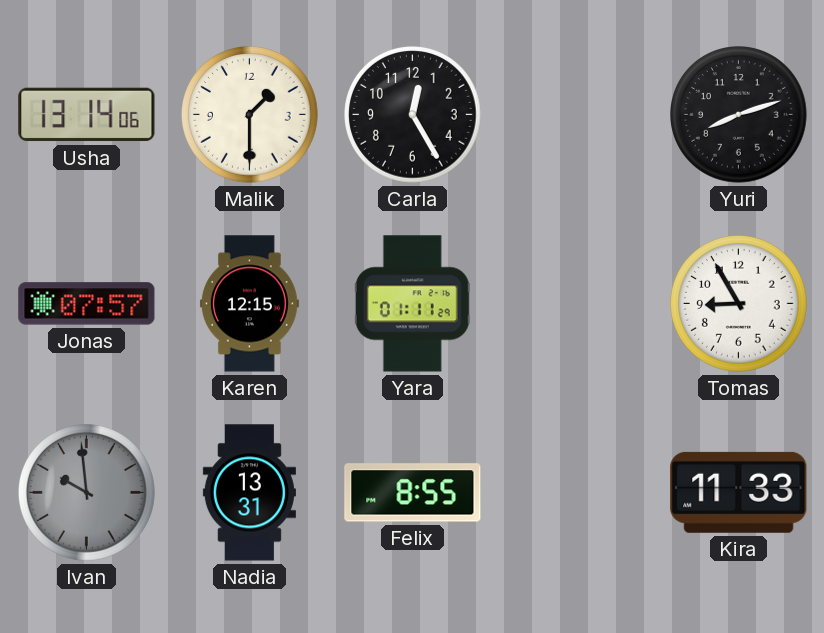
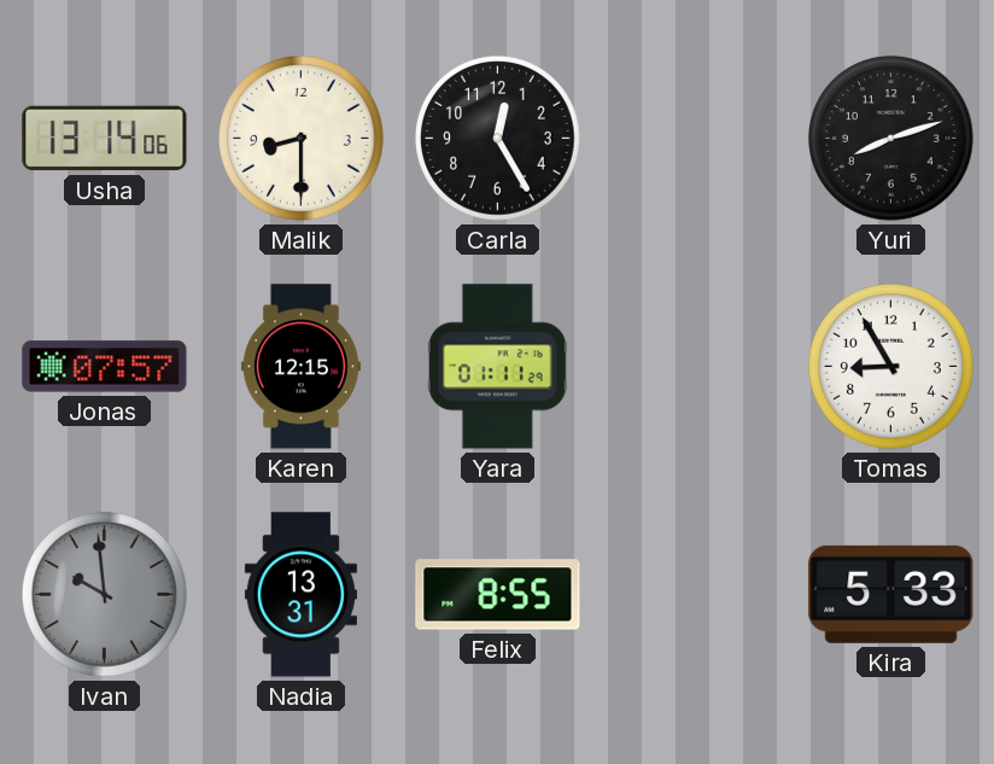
Malik: 1:30 -> 8:30 (302, 139)
Kira: 11:33 -> 5:33 (891, 594)
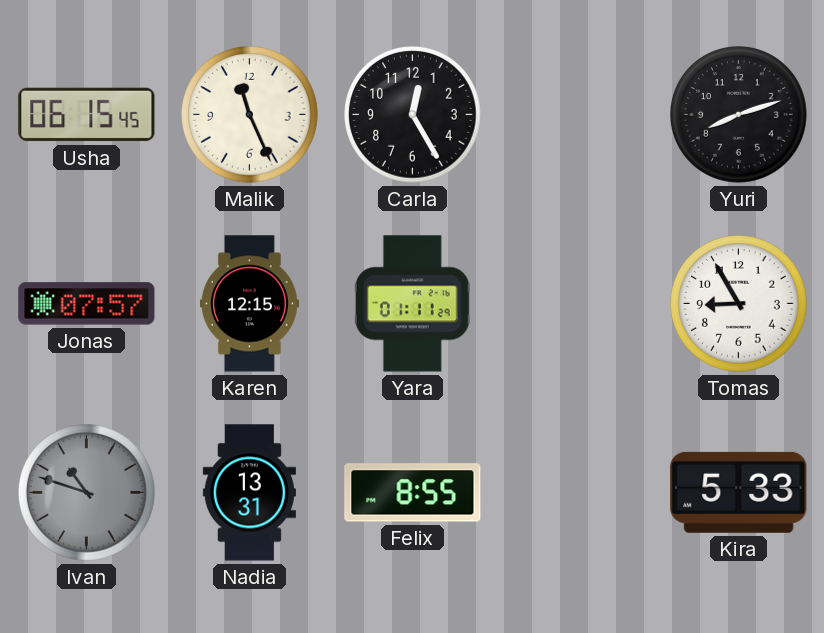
Usha: 13:14 -> 06:15 (87, 115)
Malik: 8:30 -> 11:26 (250, 115)
Ivan: 9:59 -> 10:48 (87, 493)
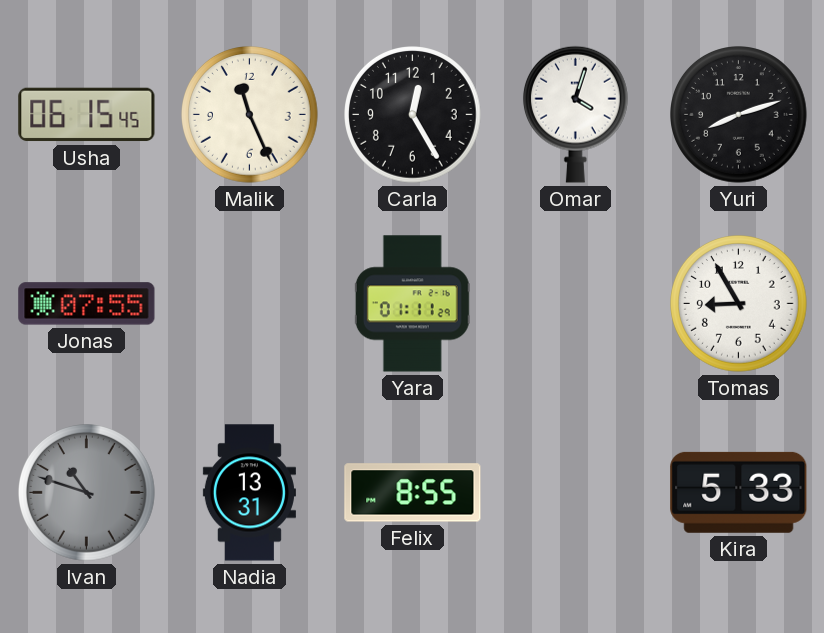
Omar: none -> 4:03 (575, 114)
Jonas: 07:57 -> 07:55 (87, 304)
Karen: 12:15 -> none (249, 304)
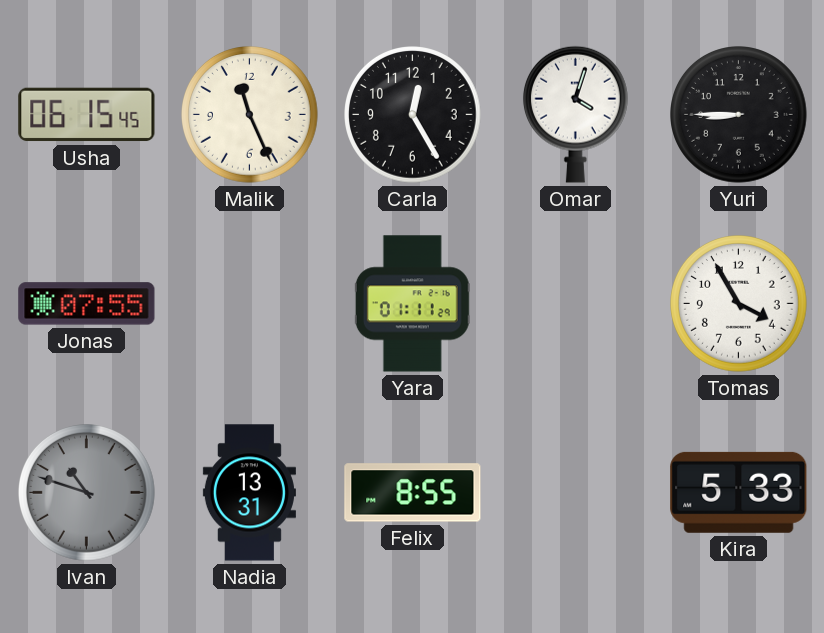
Yuri: 8:12 -> 8:45 (739, 115)
Tomas: 8:55 -> 3:55 (739, 304)
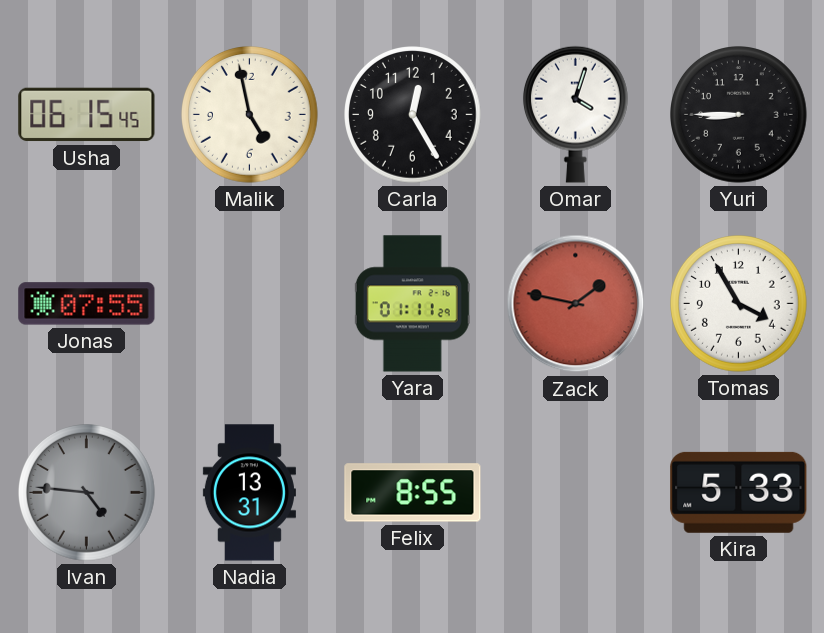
Malik: 11:26 -> 4:58 (250, 115)
Zack: none -> 1:47 (576, 304)
Ivan: 10:48 -> 4:46 (87, 493)
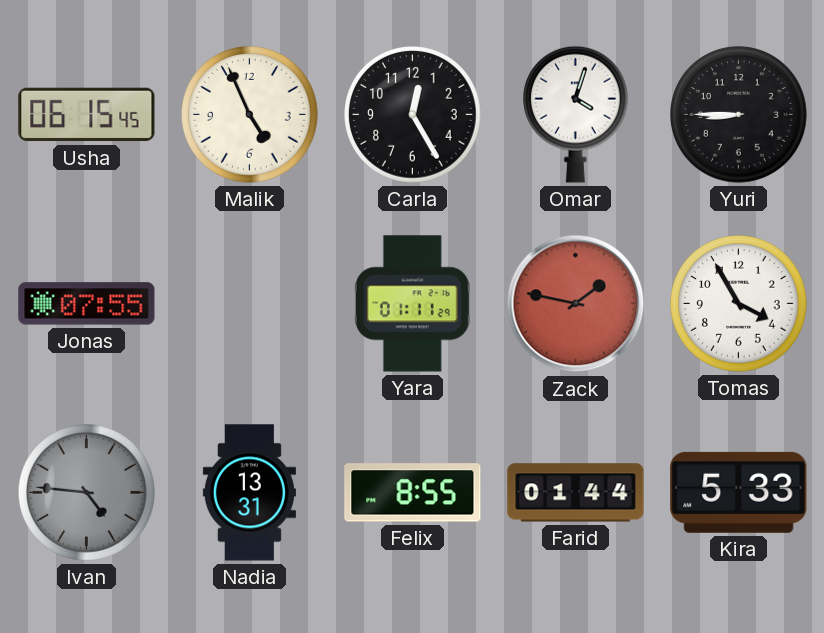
Malik: 4:58 -> 4:56 (250, 115)
Farid: none -> 01:44 (576, 493)
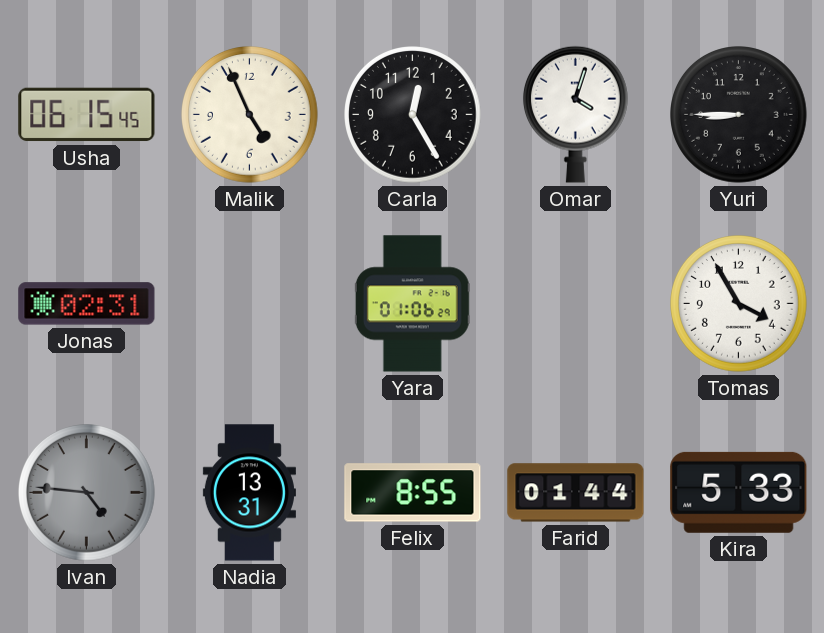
Jonas: 07:55 -> 02:31 (87, 304)
Yara: 01:11 -> 01:06 (412, 304)
Zack: 1:47 -> none (576, 304)
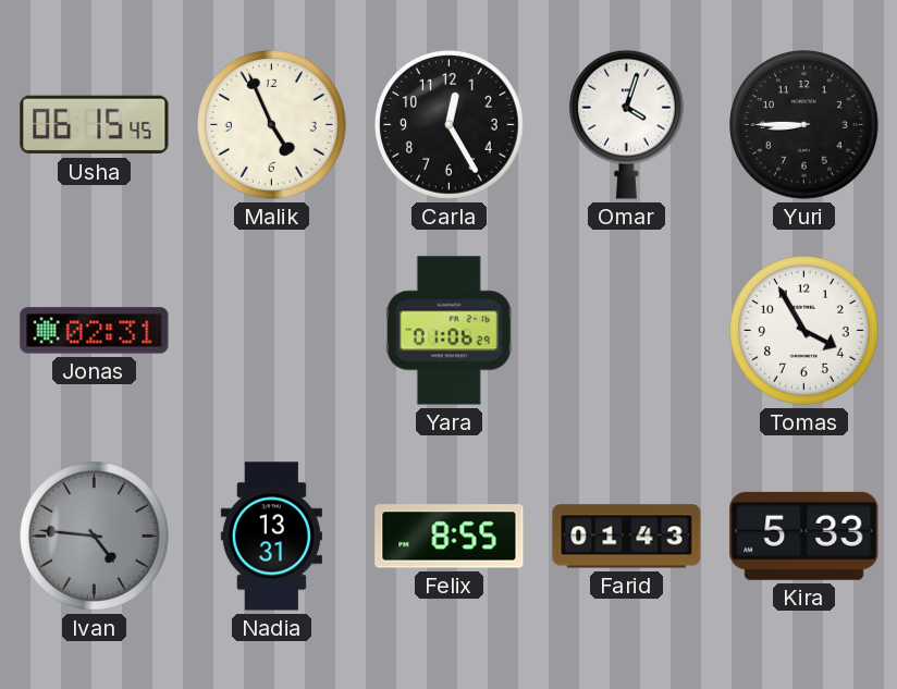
Farid: 01:44 -> 01:43 (627, 537)
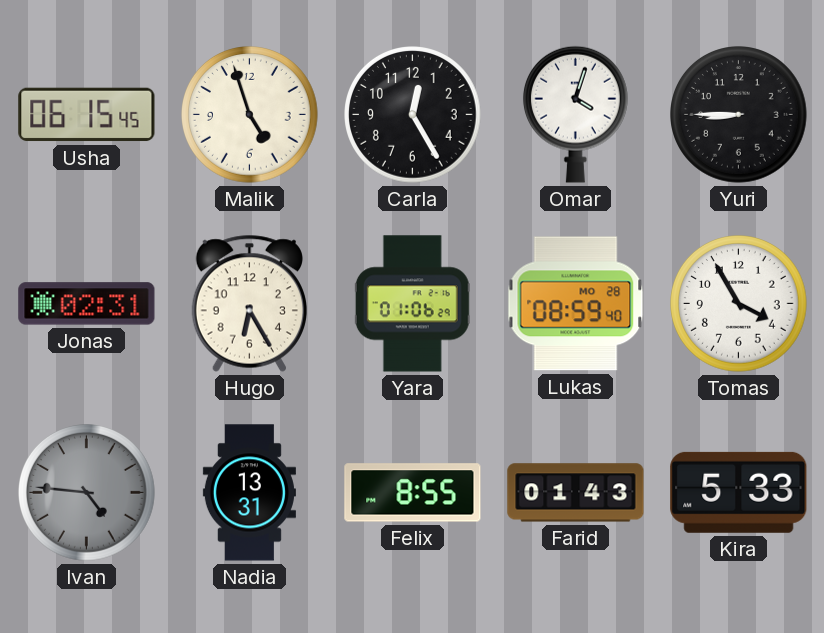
Malik: 4:56 -> 4:57 (250, 115)
Hugo: none -> 6:25 (249, 303)
Lukas: none -> 08:59 (576, 304)
